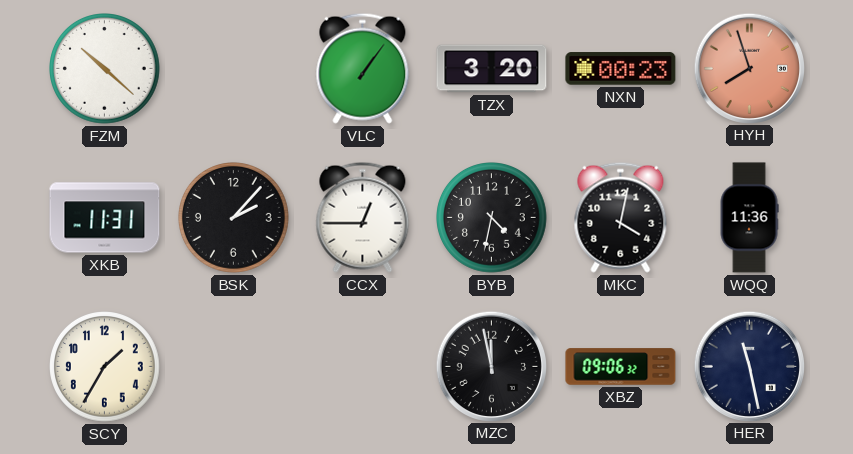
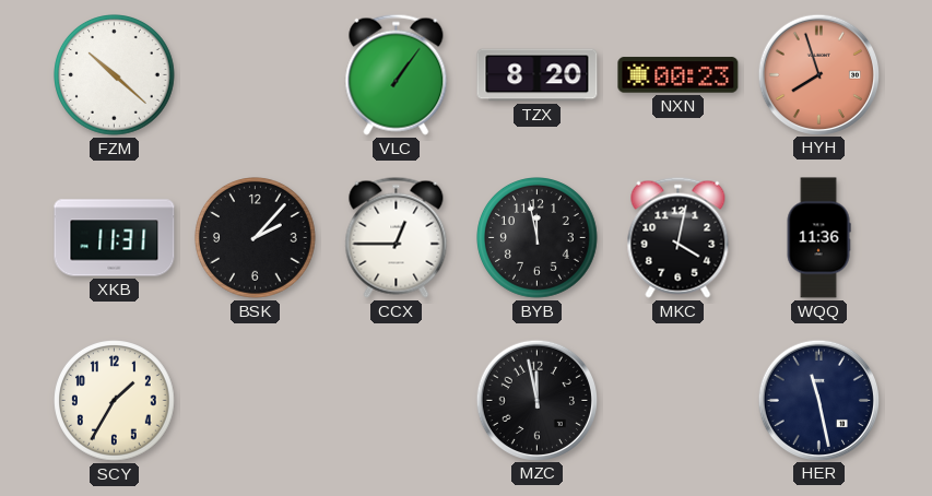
TZX: 3:20 -> 8:20 (538, 75)
BYB: 4:32 -> 11:58 (538, 238)
XBZ: 09:06 -> none (621, 367)
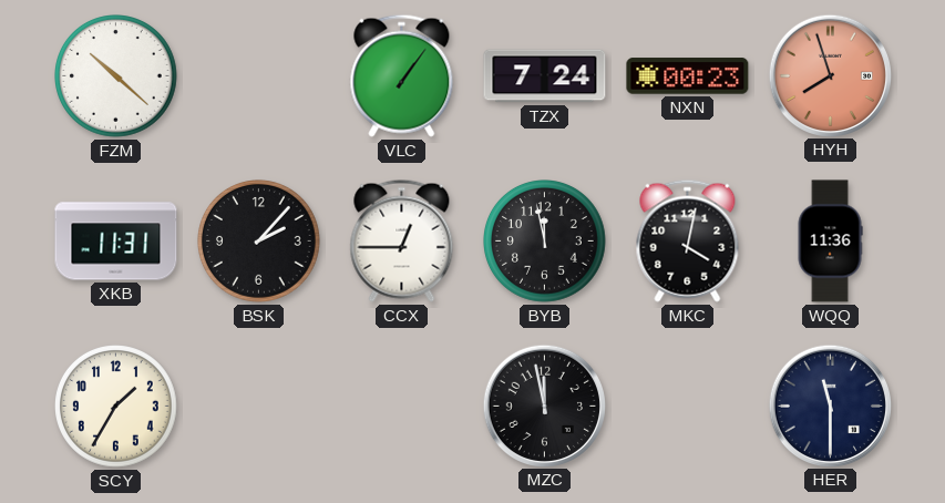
TZX: 8:20 -> 7:24 (545, 76)
HER: 11:28 -> 11:30 (830, 406)
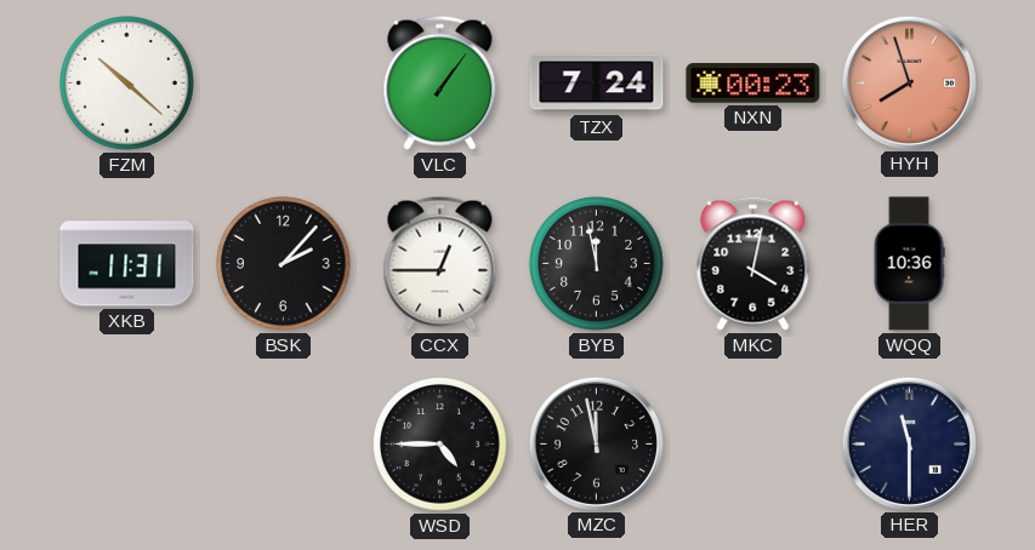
WQQ: 11:36 -> 10:36 (909, 264)
SCY: 1:35 -> none (116, 407)
WSD: none -> 4:45 (440, 445)
